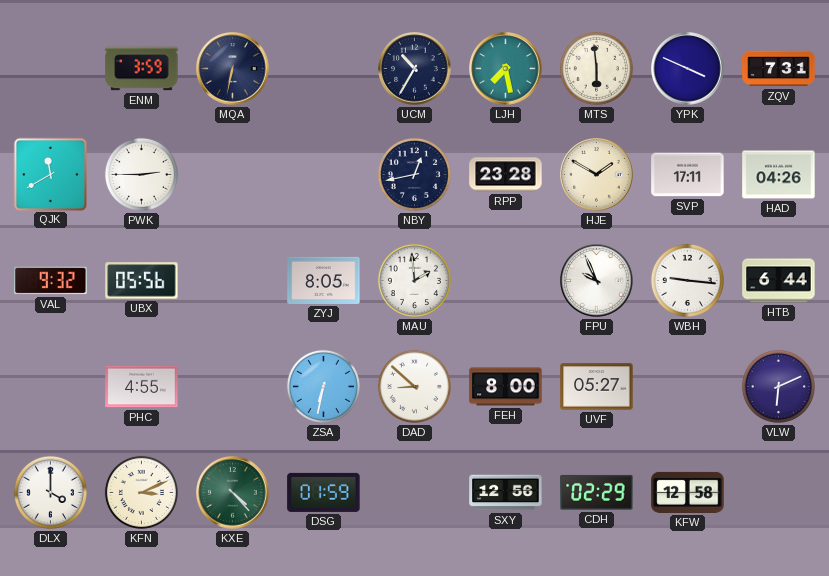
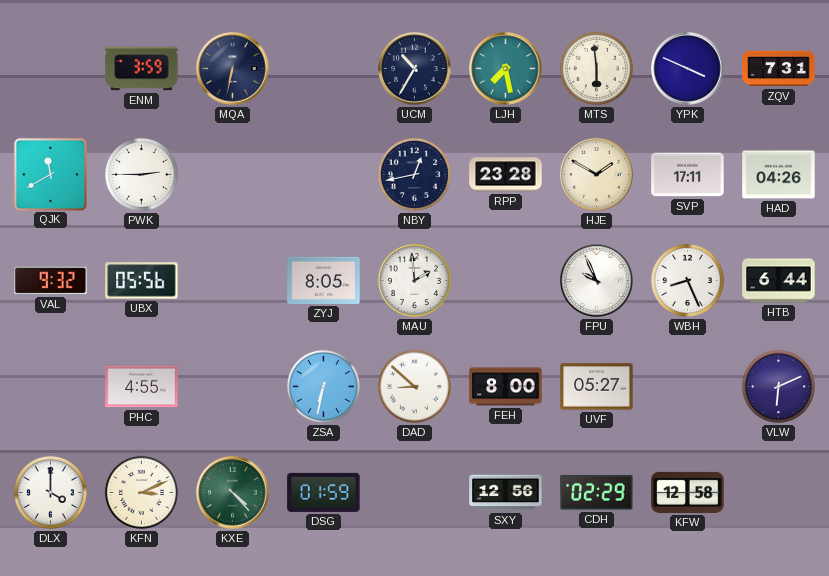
WBH: 9:16 -> 8:26 (687, 280)
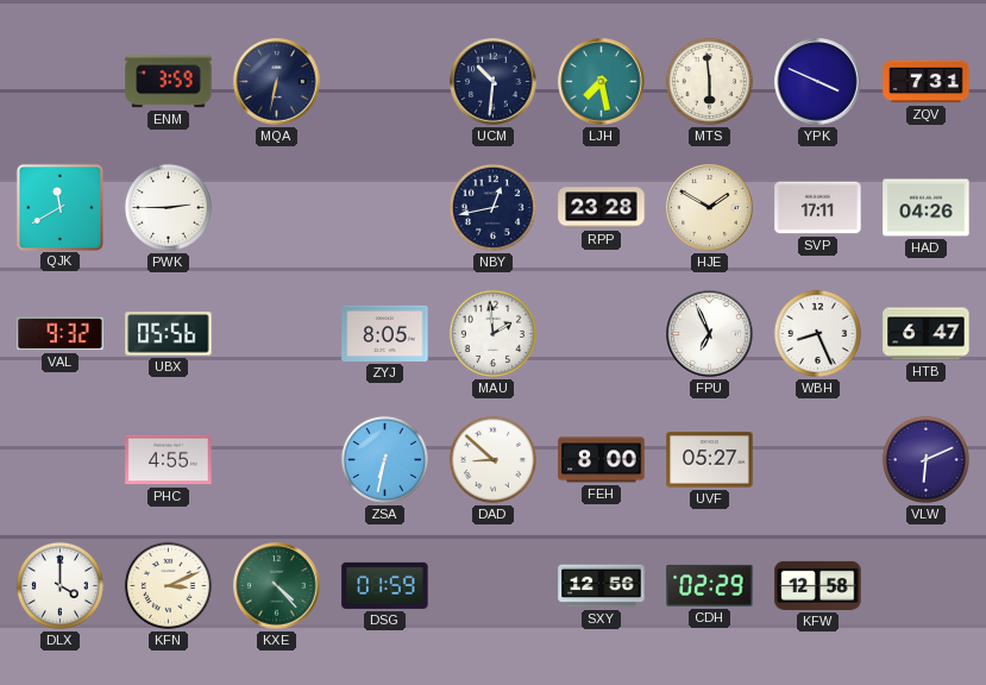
UCM: 10:35 -> 10:31 (494, 82)
FPU: 9:56 -> 6:56 (710, 334)
HTB: 6:44 -> 6:47 (927, 334)
